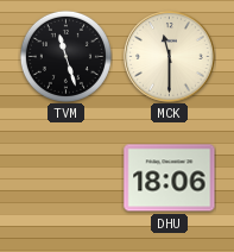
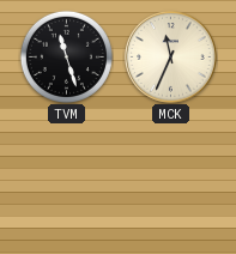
MCK: 11:30 -> 11:34 (171, 58)
DHU: 18:06 -> none (170, 178)
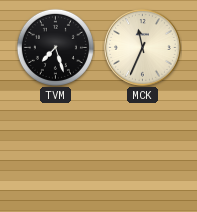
TVM: 11:27 -> 7:27 (55, 47)
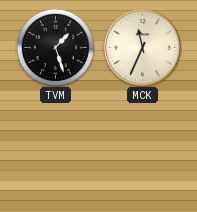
TVM: 7:27 -> 1:27 (55, 47)
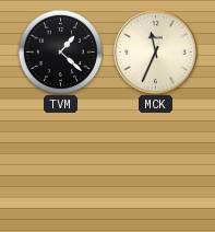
TVM: 1:27 -> 1:22 (60, 51)
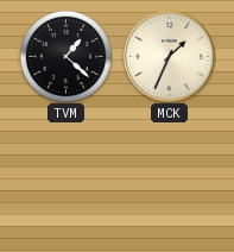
MCK: 11:34 -> 1:34 (170, 57)
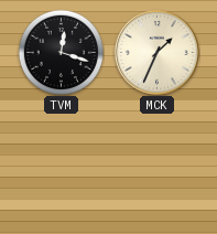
TVM: 1:22 -> 12:18 (61, 52)
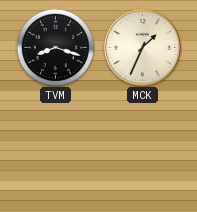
TVM: 12:18 -> 8:18 (55, 47)
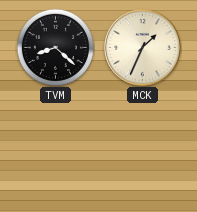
TVM: 8:18 -> 8:22 (55, 47)
